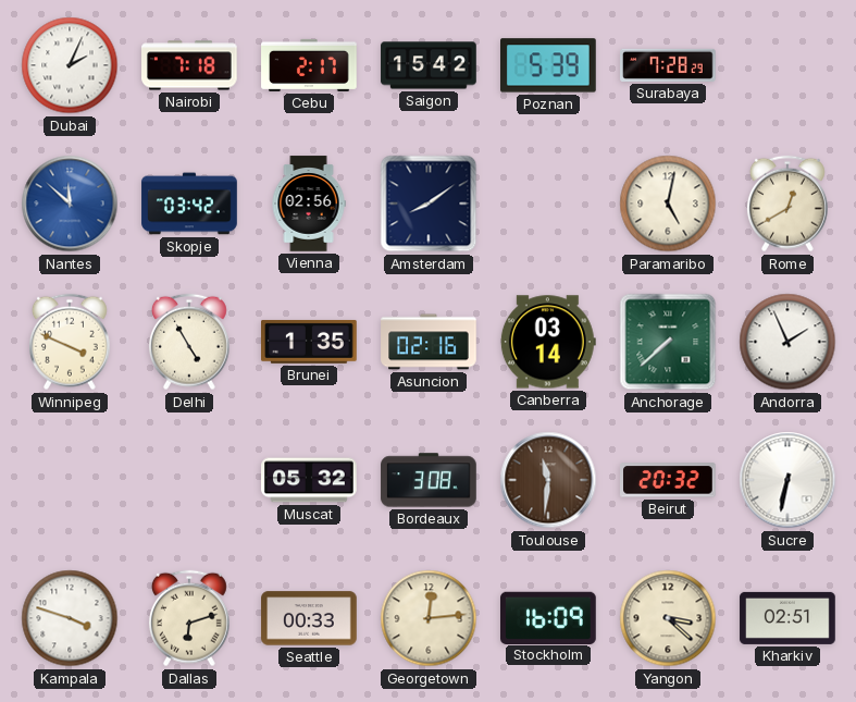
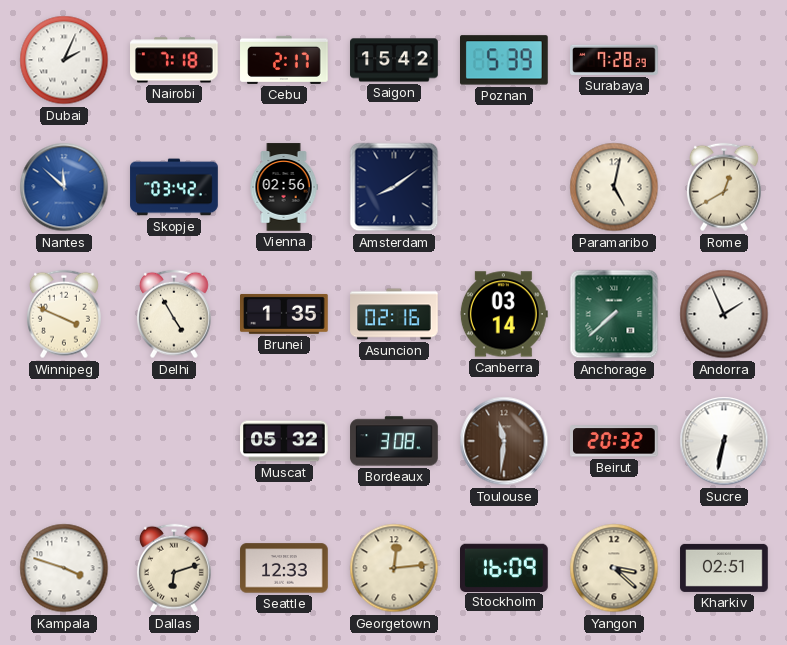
Seattle: 00:33 -> 12:33 (284, 568)
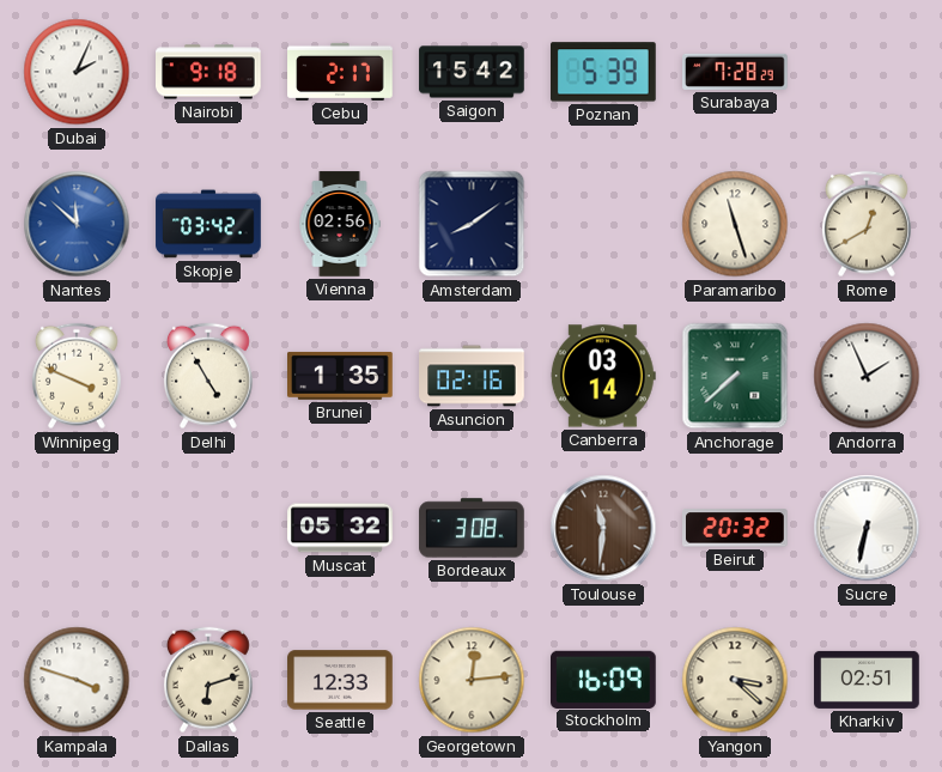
Nairobi: 7:18 -> 9:18 (208, 72)
Paramaribo: 5:02 -> 11:27 (735, 224)
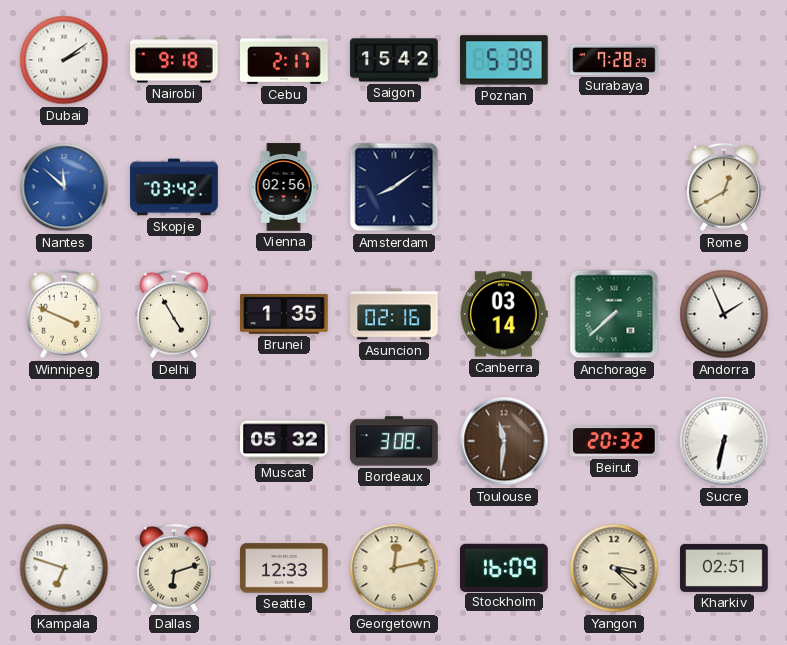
Dubai: 2:04 -> 2:09 (64, 60)
Paramaribo: 11:27 -> none (735, 224)
Kampala: 3:48 -> 6:48 (64, 568)
Georgetown: 12:14 -> 12:13 (394, 568)
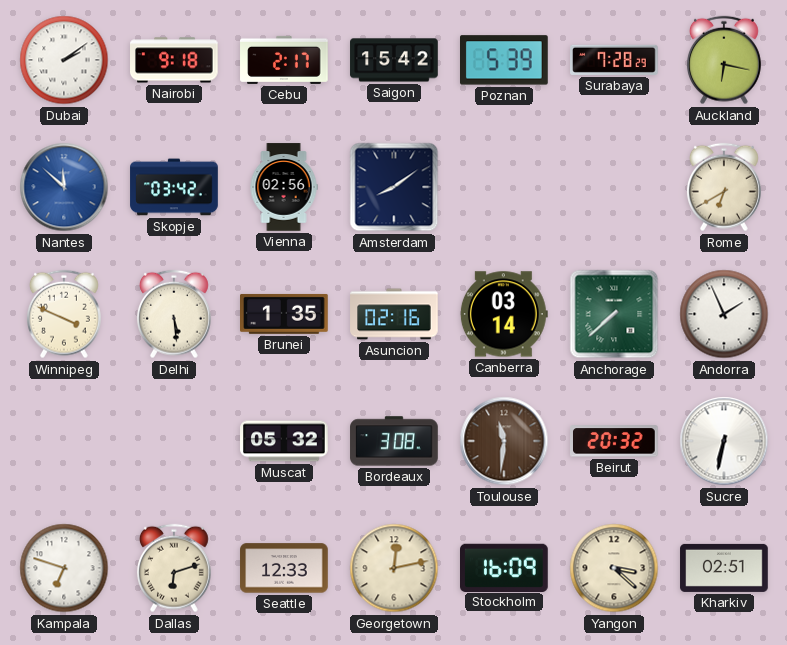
Auckland: none -> 6:17 (724, 60)
Rome: 12:40 -> 6:40 (724, 187)
Delhi: 4:55 -> 5:29 (174, 314)
